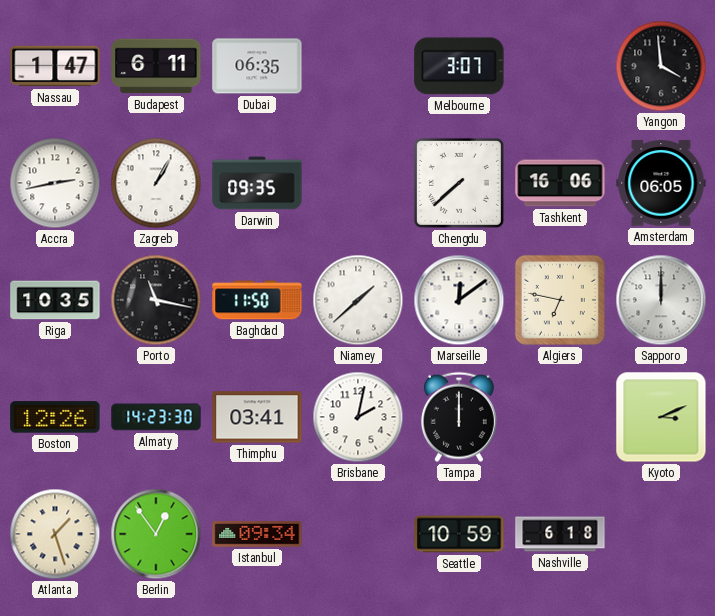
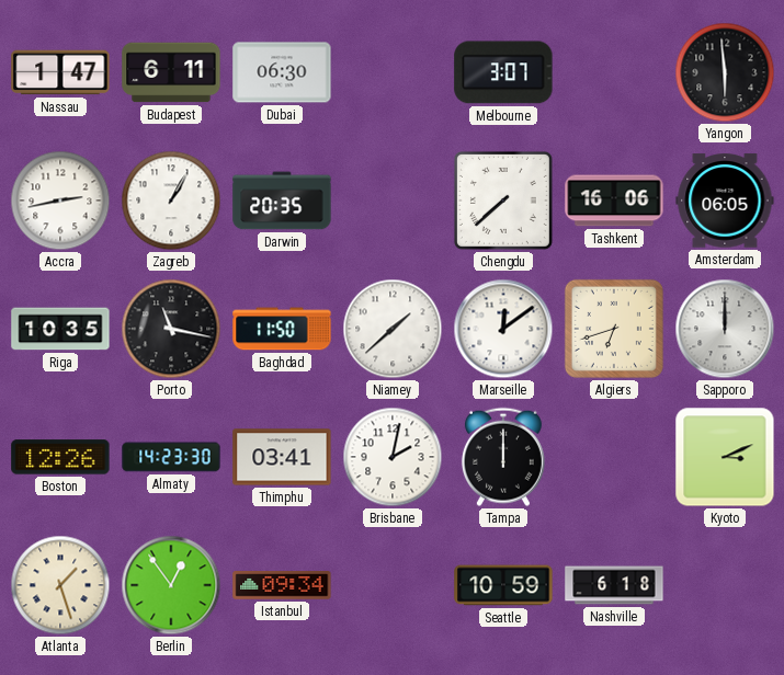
Dubai: 06:35 -> 06:30 (282, 72)
Yangon: 3:59 -> 5:59 (725, 72)
Darwin: 09:35 -> 20:35 (282, 201)
Algiers: 6:47 -> 6:42 (614, 329)
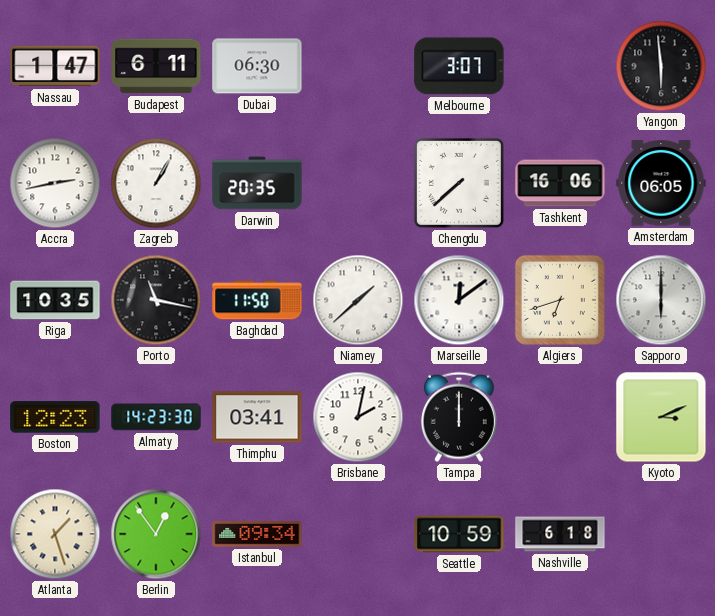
Sapporo: 12:00 -> 6:00 (661, 300)
Boston: 12:26 -> 12:23 (55, 417)
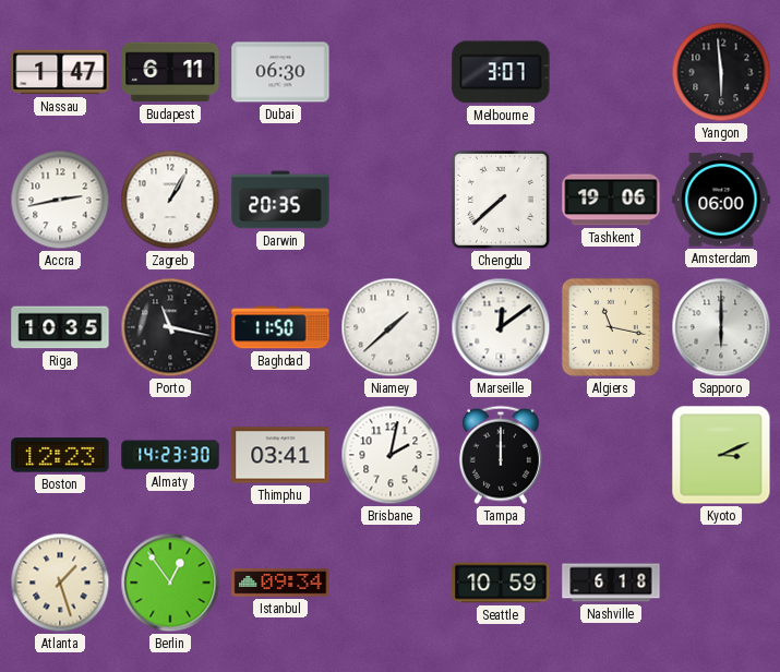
Tashkent: 16:06 -> 19:06 (611, 200)
Amsterdam: 06:05 -> 06:00 (721, 200)
Algiers: 6:42 -> 11:17 (611, 327)
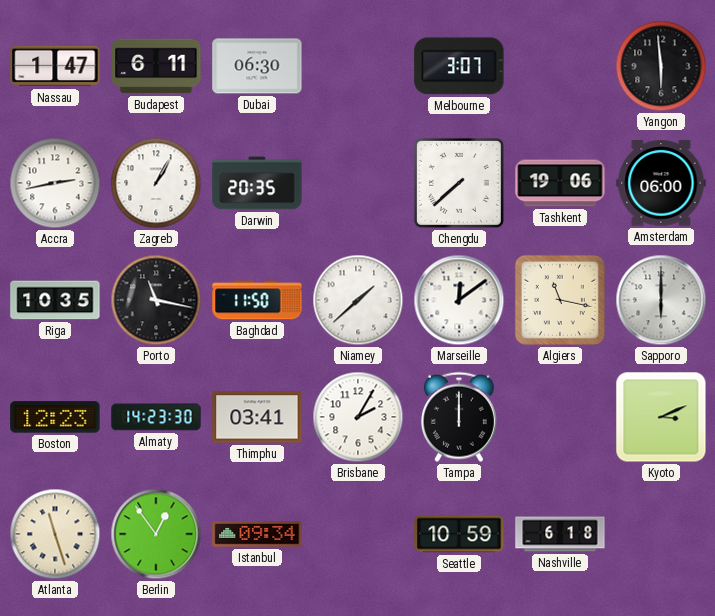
Brisbane: 2:02 -> 2:05 (358, 417)
Atlanta: 1:27 -> 11:27 (55, 534)
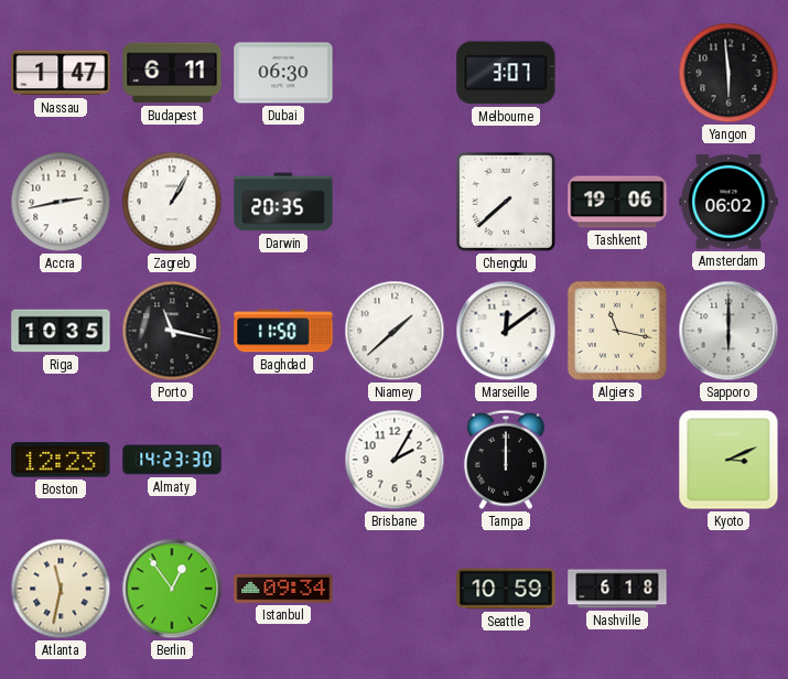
Amsterdam: 06:00 -> 06:02 (728, 202)
Thimphu: 03:41 -> none (257, 417)
Atlanta: 11:27 -> 11:32 (61, 589)
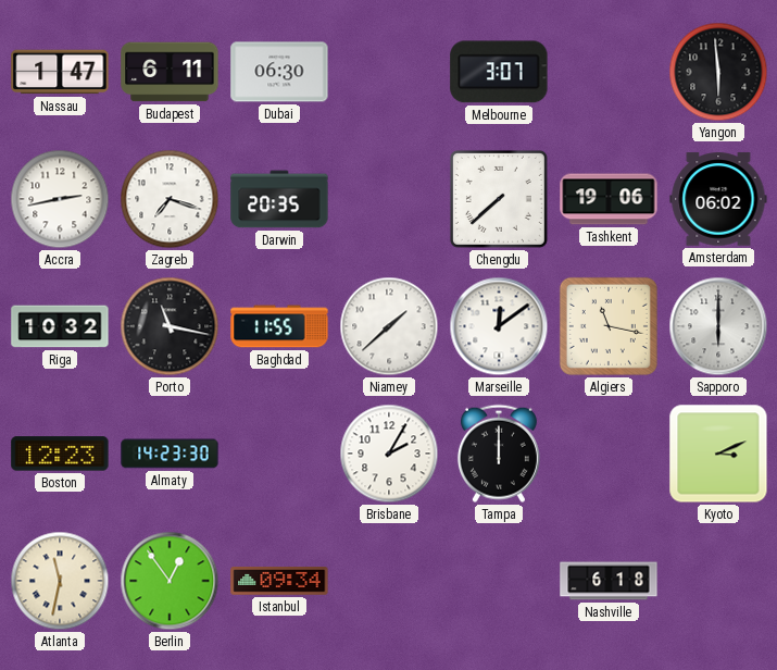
Zagreb: 1:05 -> 7:18 (170, 199)
Riga: 10:35 -> 10:32 (60, 326)
Baghdad: 11:50 -> 11:55 (279, 326)
Seattle: 10:59 -> none (506, 589)
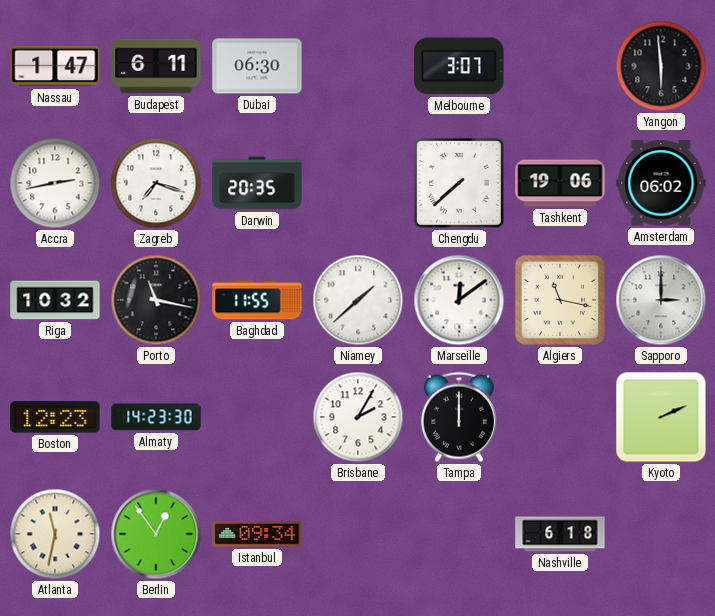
Sapporo: 6:00 -> 3:00 (661, 300)
Kyoto: 3:11 -> 2:11 (661, 417)
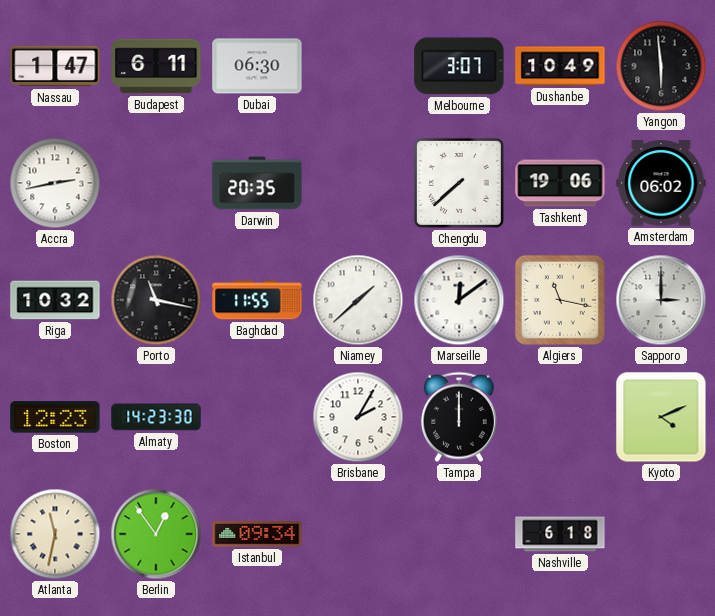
Dushanbe: none -> 10:49 (560, 66)
Zagreb: 7:18 -> none (156, 183)
Kyoto: 2:11 -> 4:11 (661, 417)
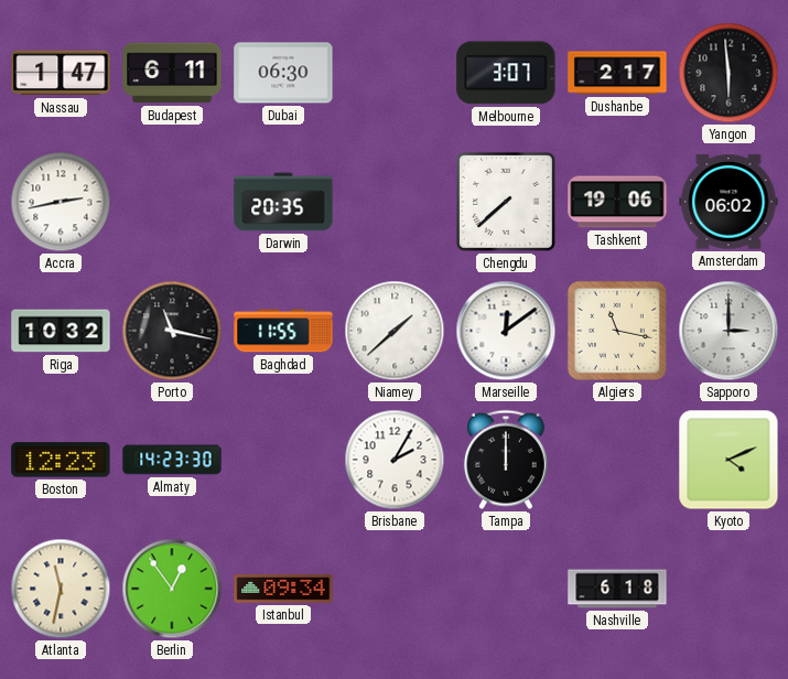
Dushanbe: 10:49 -> 2:17 (617, 73)
